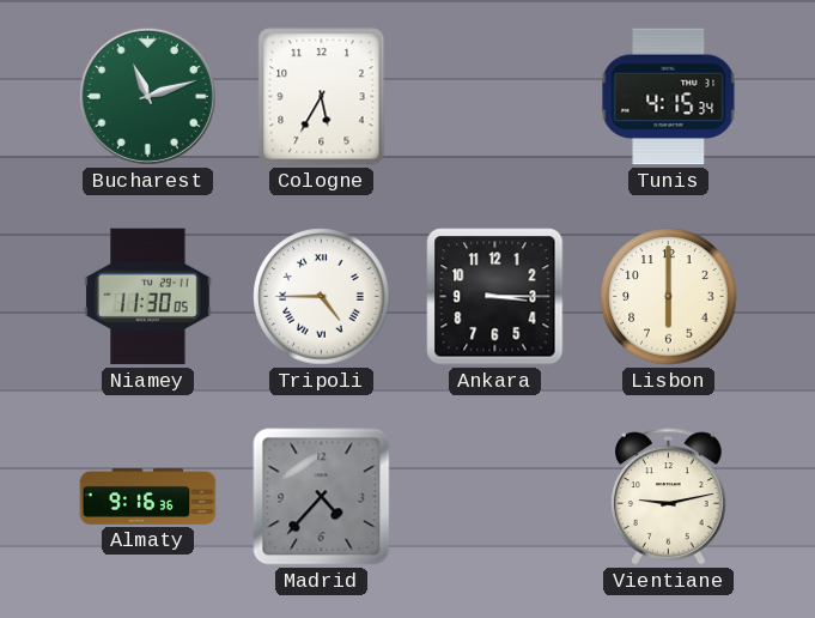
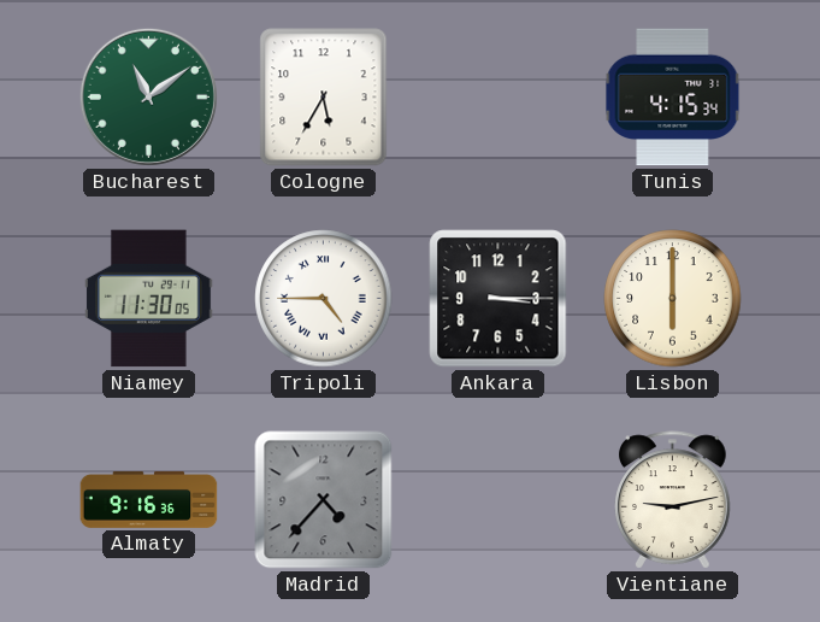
Bucharest: 11:12 -> 11:09 (148, 96)
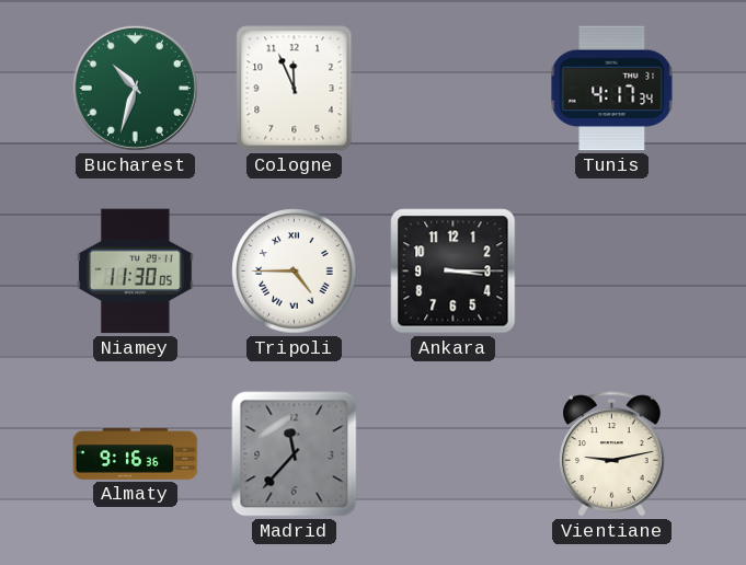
Bucharest: 11:09 -> 10:33 (135, 88)
Cologne: 5:35 -> 11:56 (295, 89)
Tunis: 4:15 -> 4:17 (612, 89)
Lisbon: 6:00 -> none (673, 299)
Madrid: 4:37 -> 11:37 (295, 454)
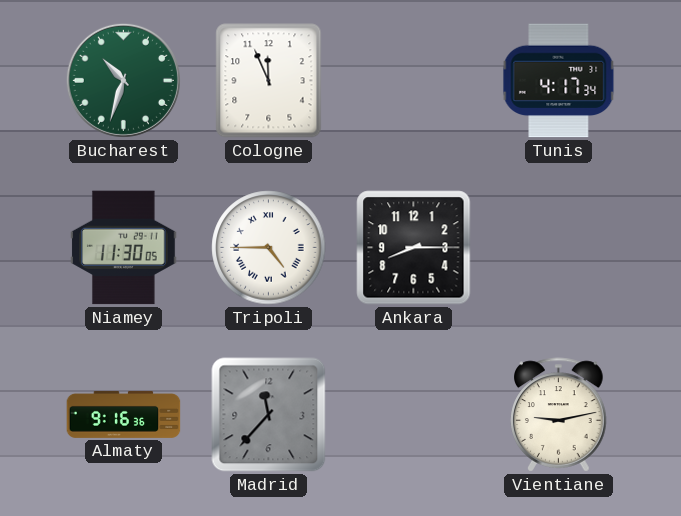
Ankara: 3:15 -> 8:15 (414, 248)
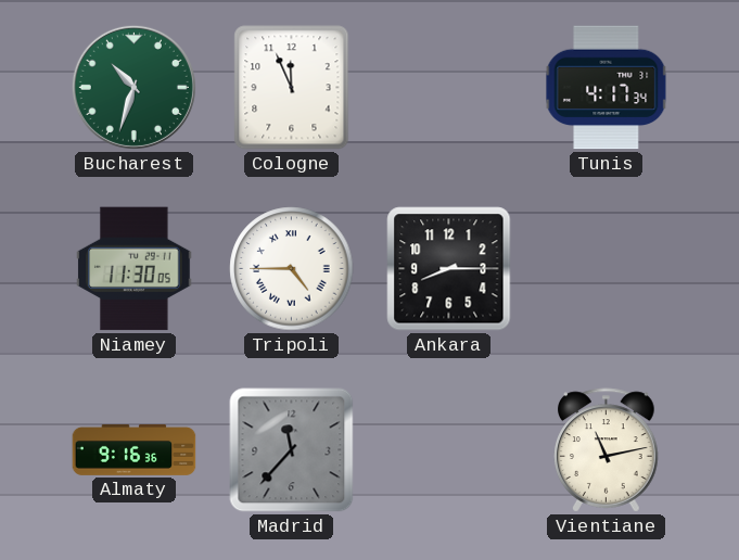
Vientiane: 9:13 -> 11:13 (607, 450)
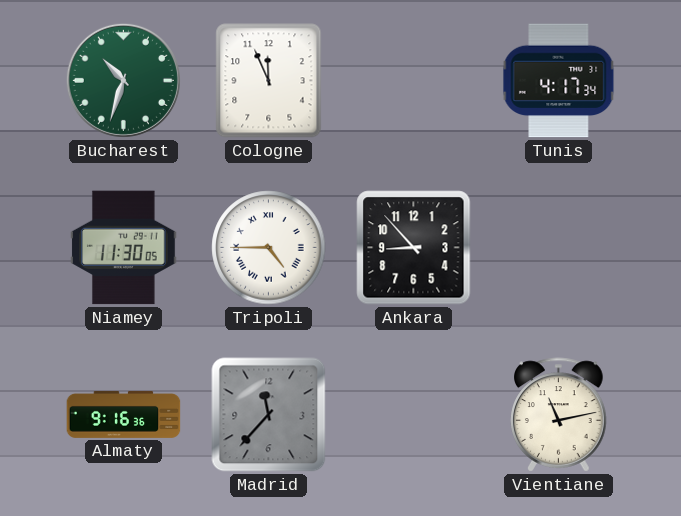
Ankara: 8:15 -> 8:53 (414, 248)
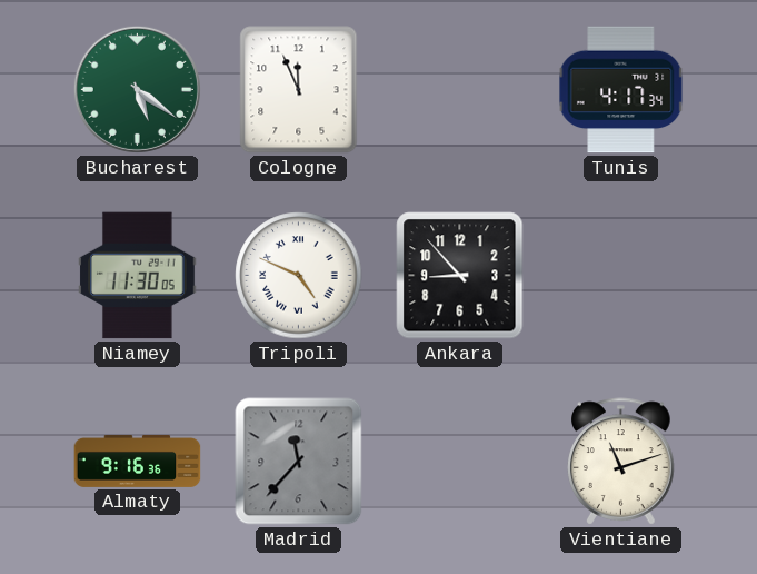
Bucharest: 10:33 -> 5:21 (137, 89)
Tripoli: 4:45 -> 4:49 (299, 276)
Vientiane: 11:13 -> 11:12 (621, 462)
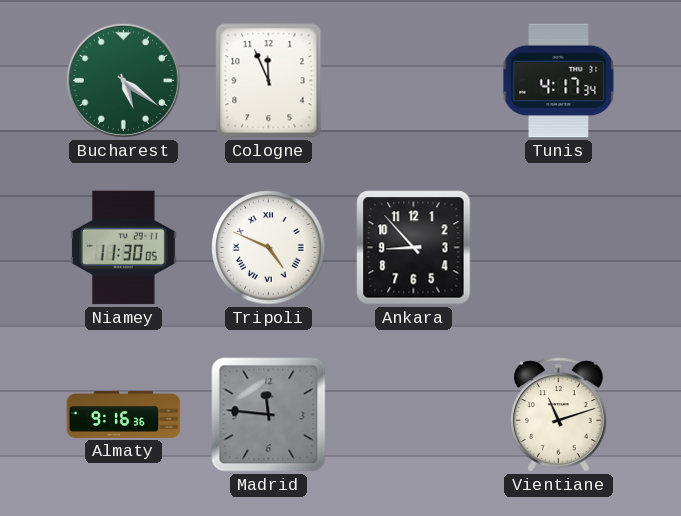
Madrid: 11:37 -> 11:46 (269, 415)
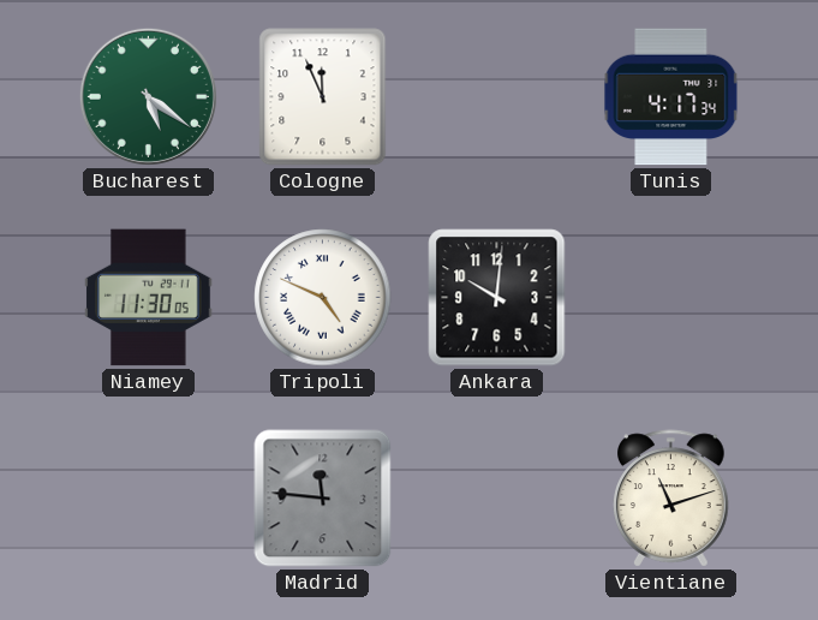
Ankara: 8:53 -> 10:01 (497, 298)
Almaty: 9:16 -> none (124, 415)
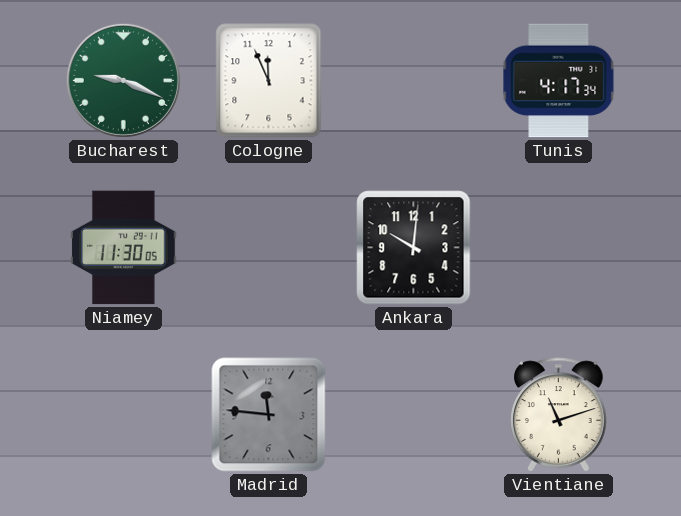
Bucharest: 5:21 -> 9:19 (123, 80)
Tripoli: 4:49 -> none (323, 298)
